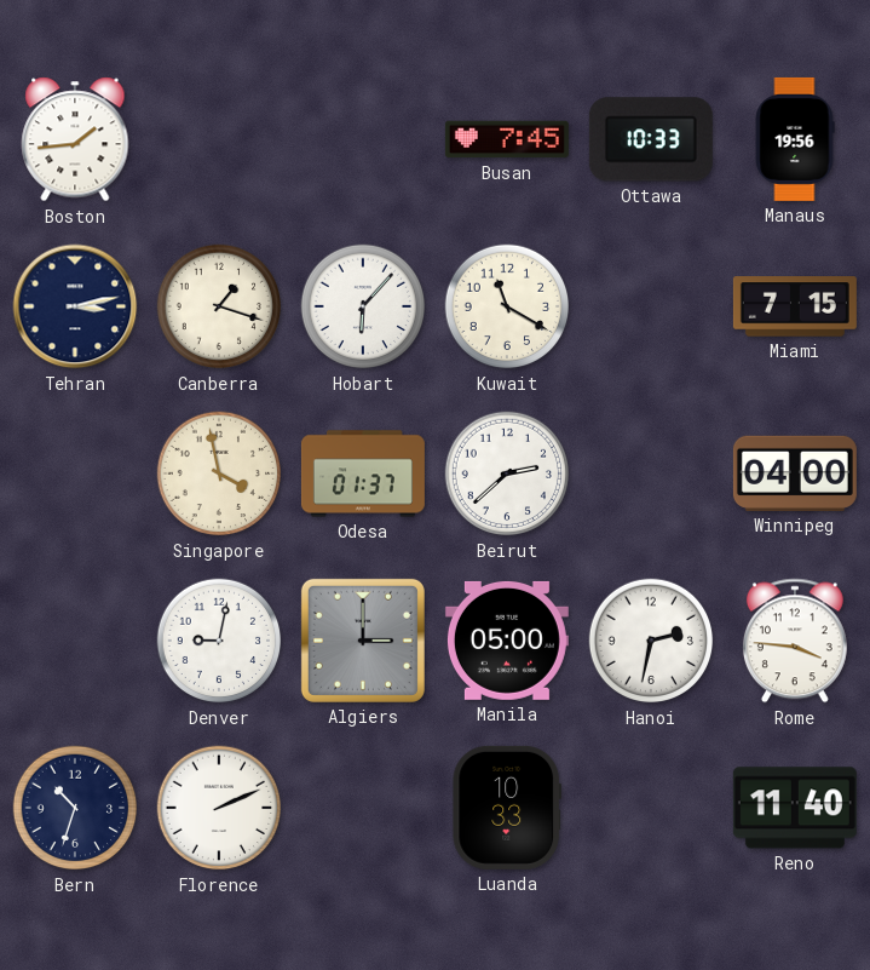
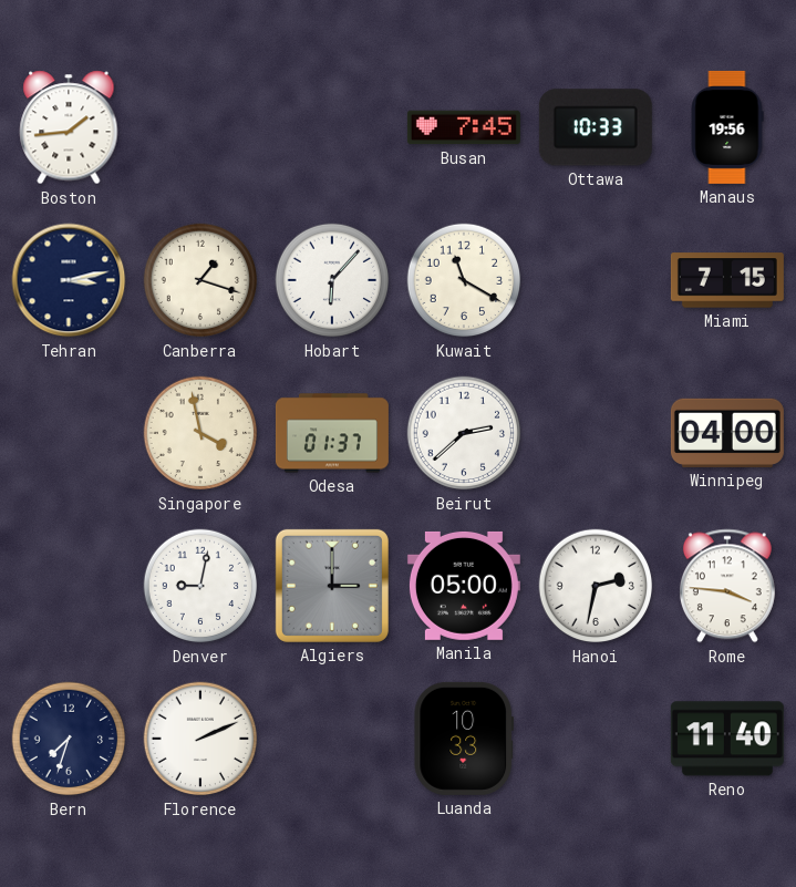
Bern: 10:33 -> 7:33 (69, 739)
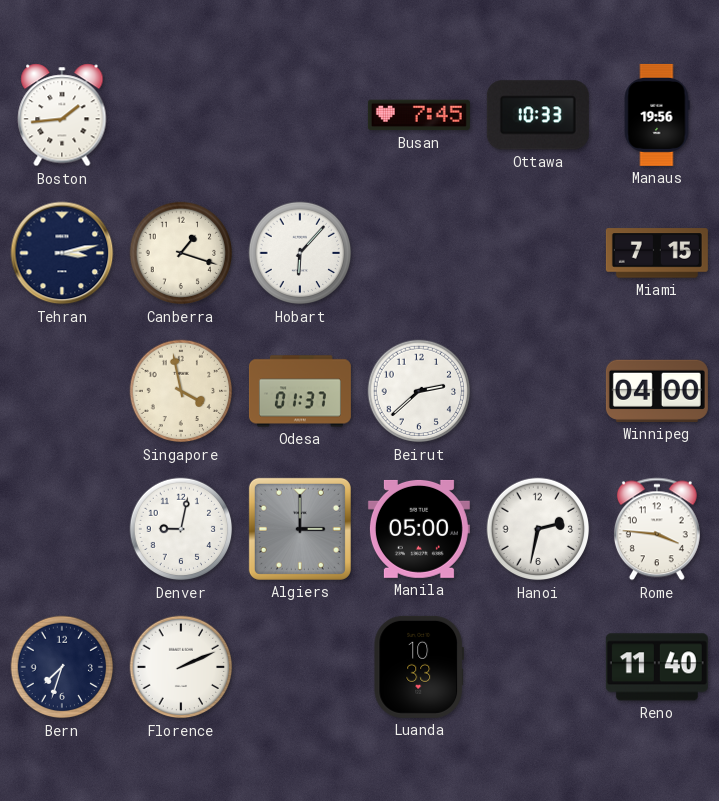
Kuwait: 11:20 -> none (464, 280)
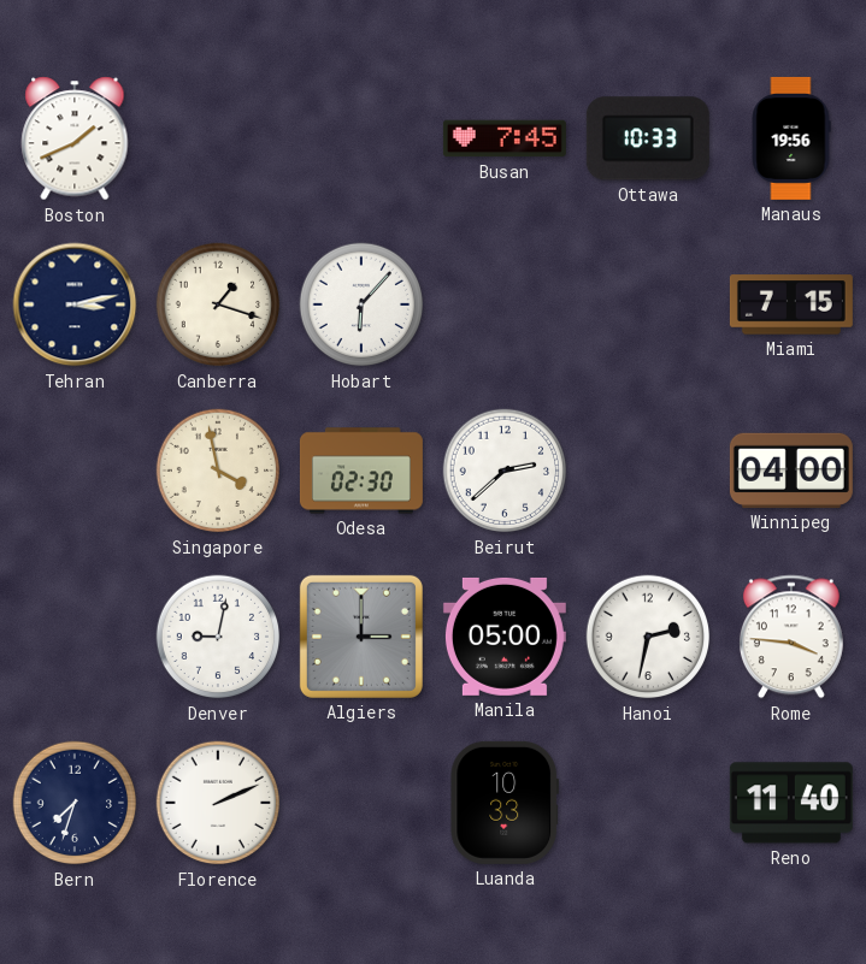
Boston: 1:44 -> 1:41 (75, 138)
Odesa: 01:37 -> 02:30 (361, 471)
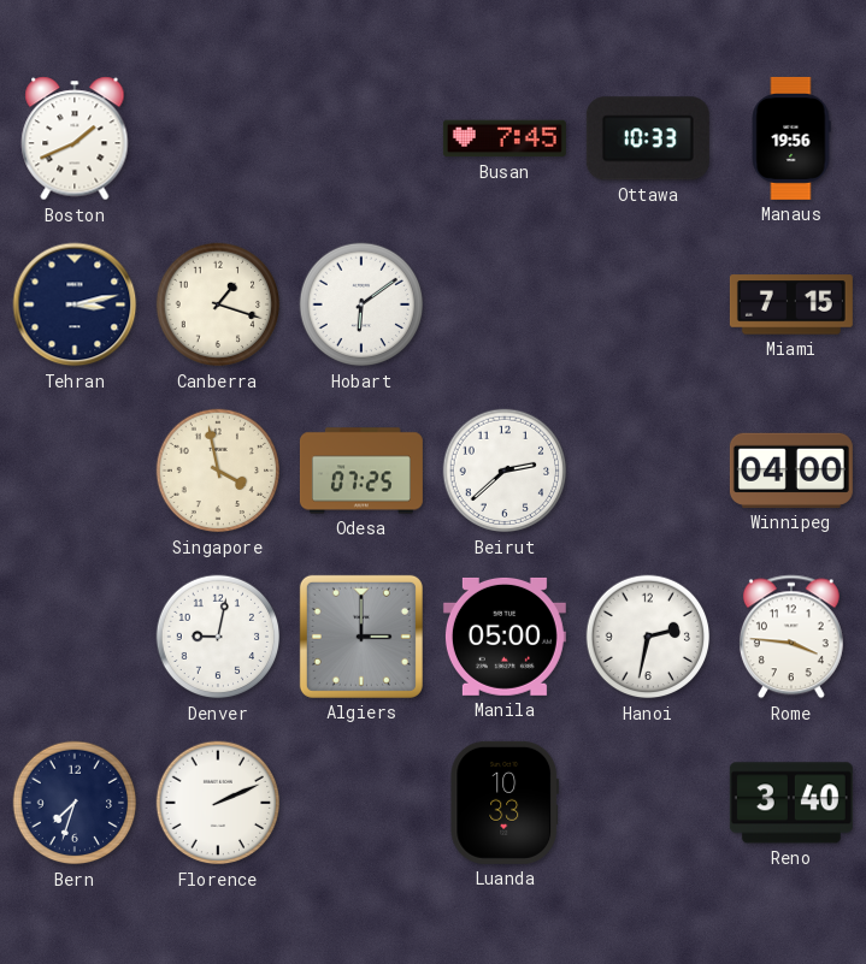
Hobart: 6:07 -> 6:09 (361, 304)
Odesa: 02:30 -> 07:25 (361, 471)
Reno: 11:40 -> 3:40 (791, 803)
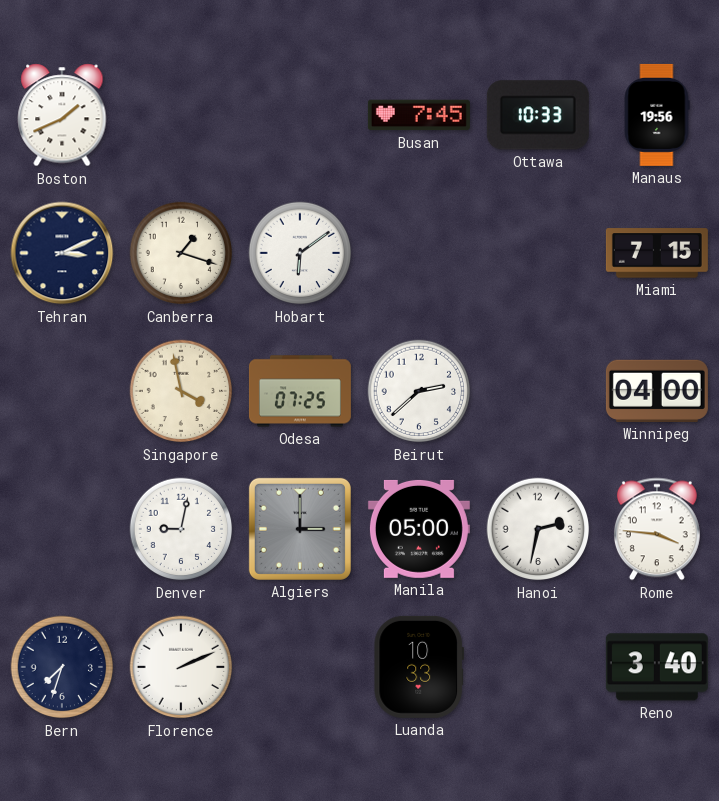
Tehran: 3:13 -> 3:11 (62, 253)
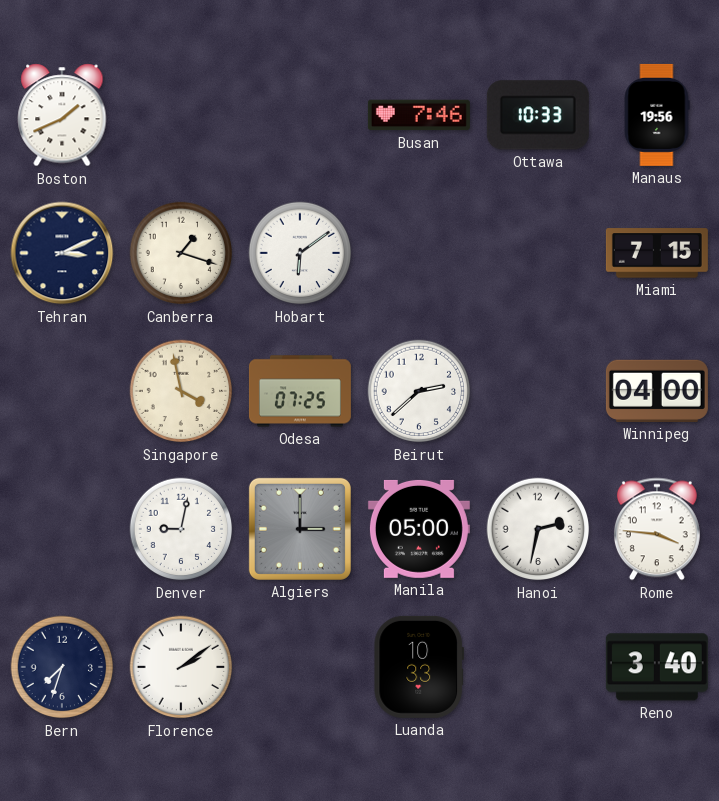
Busan: 7:45 -> 7:46 (419, 115)
Florence: 2:11 -> 2:09 (181, 667)
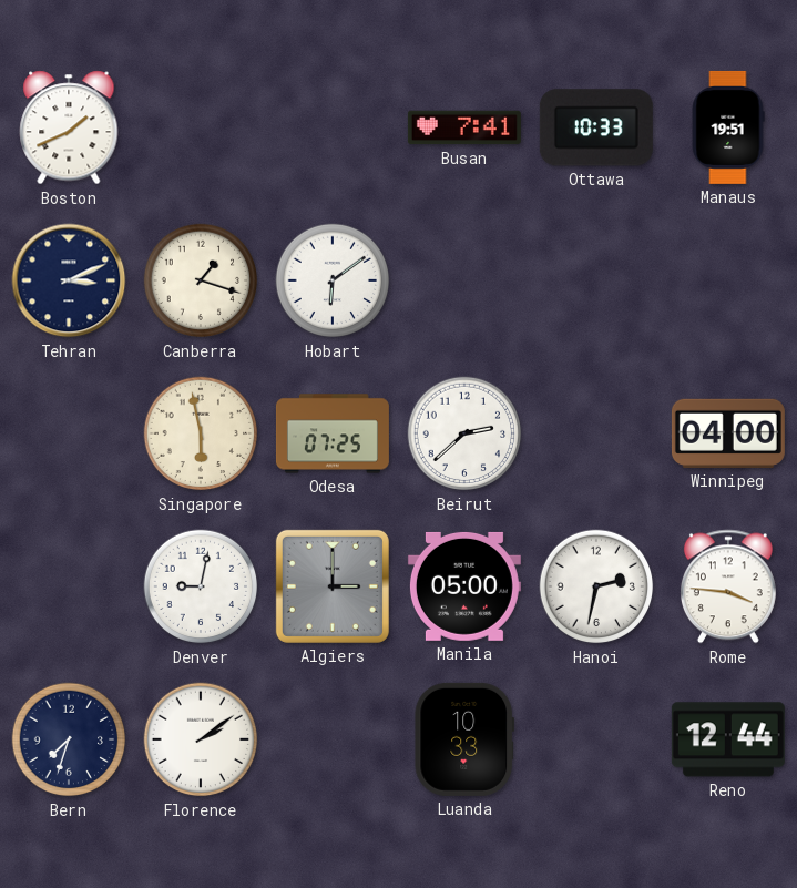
Busan: 7:46 -> 7:41 (464, 127)
Manaus: 19:56 -> 19:51 (728, 127)
Miami: 7:15 -> none (657, 253)
Singapore: 3:58 -> 5:58 (201, 433)
Reno: 3:40 -> 12:44 (728, 739)
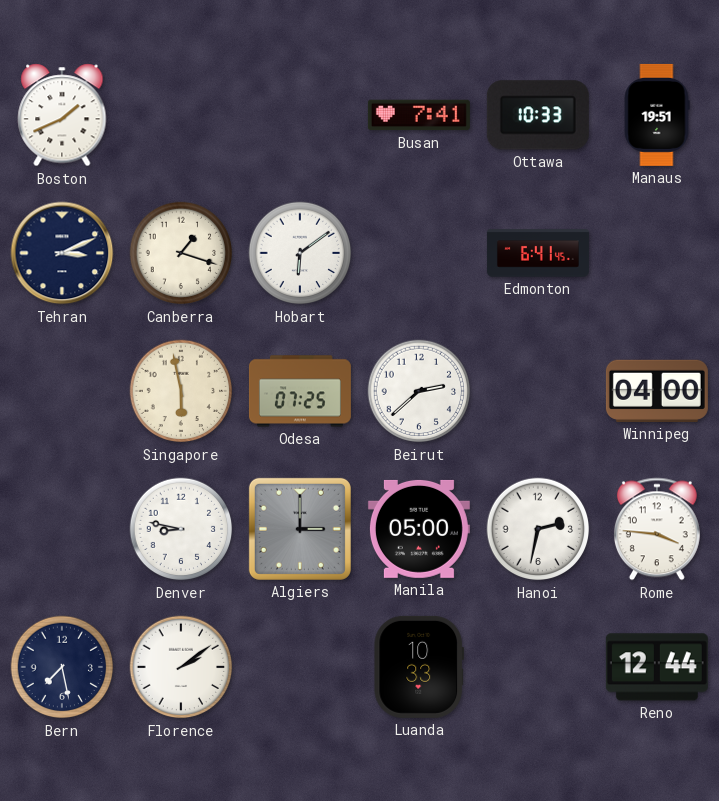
Edmonton: none -> 6:41 (538, 253)
Denver: 9:02 -> 8:47 (181, 529)
Bern: 7:33 -> 7:28 (62, 667)
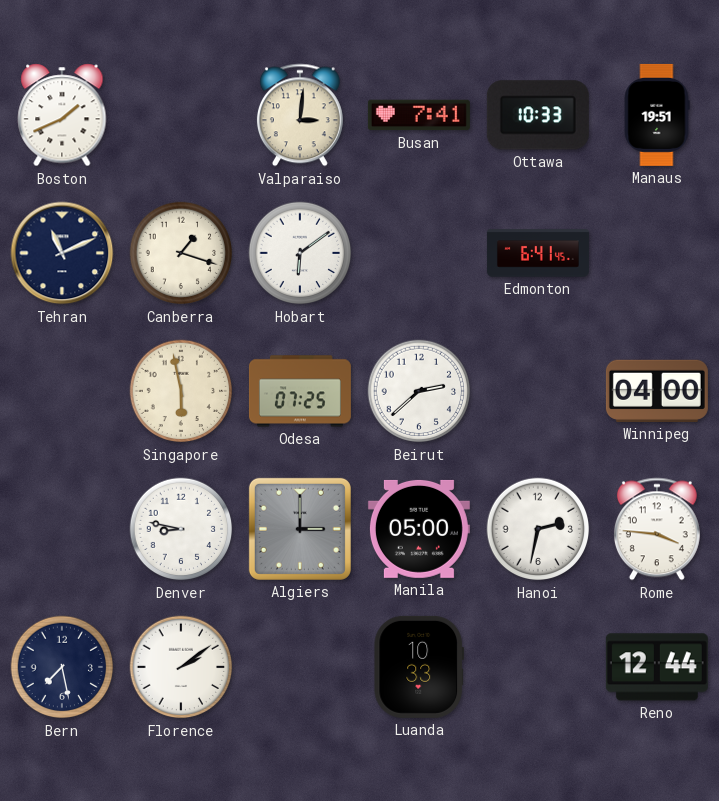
Valparaiso: none -> 3:01 (300, 115)
Tehran: 3:11 -> 11:11 (62, 253)
